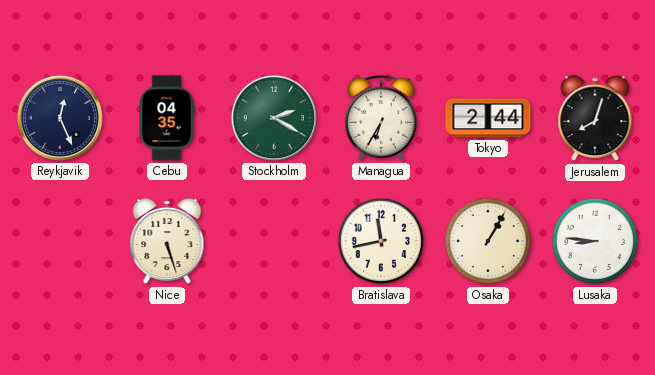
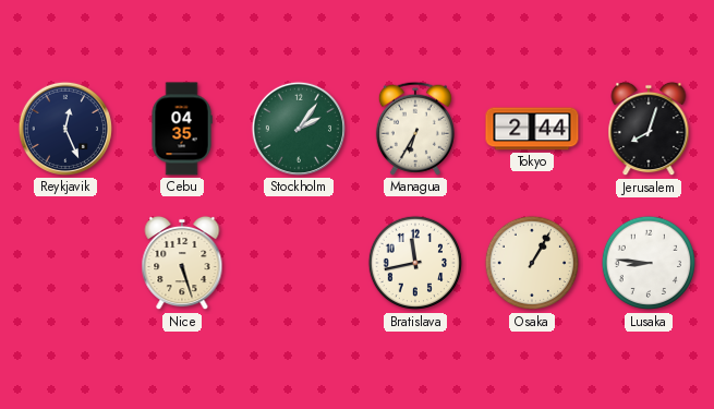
Stockholm: 2:20 -> 2:06 (299, 129)
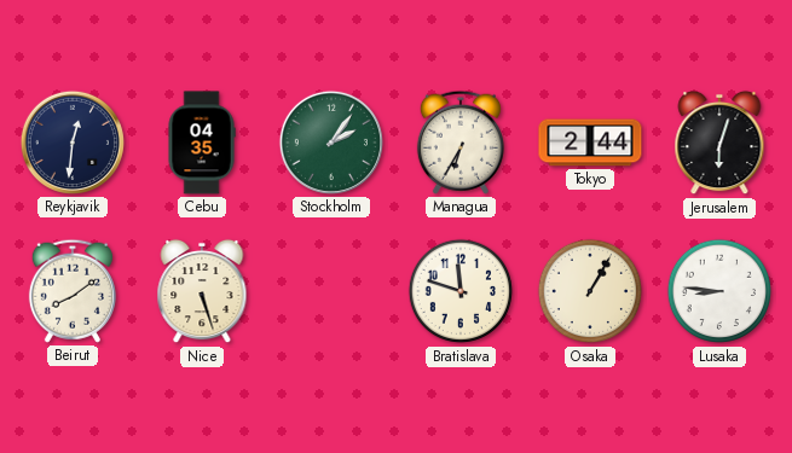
Reykjavik: 12:26 -> 12:31 (73, 143)
Jerusalem: 8:03 -> 6:03 (719, 143)
Beirut: none -> 8:09 (73, 291)
Bratislava: 11:43 -> 11:48 (461, 291)
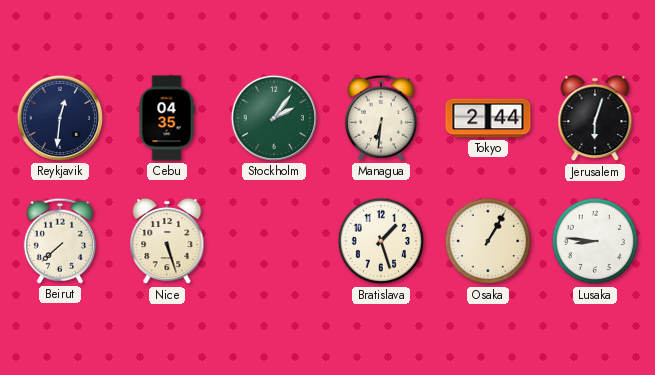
Managua: 6:35 -> 6:31 (381, 118)
Beirut: 8:09 -> 7:38 (60, 241)
Bratislava: 11:48 -> 1:27 (381, 241)
